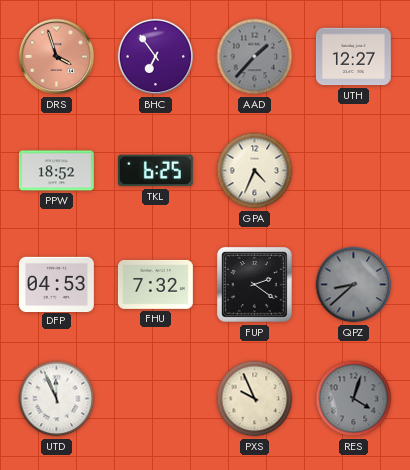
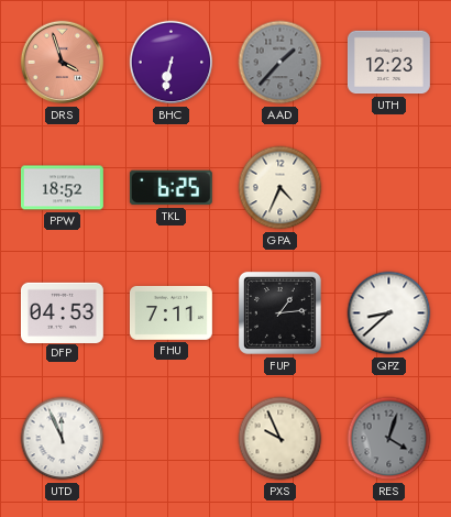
BHC: 6:54 -> 6:32 (172, 63)
UTH: 12:27 -> 12:23 (388, 63)
FHU: 7:32 -> 7:11 (170, 312)
FUP: 2:21 -> 1:14 (279, 312)
QPZ dial: grey -> white (389, 313)
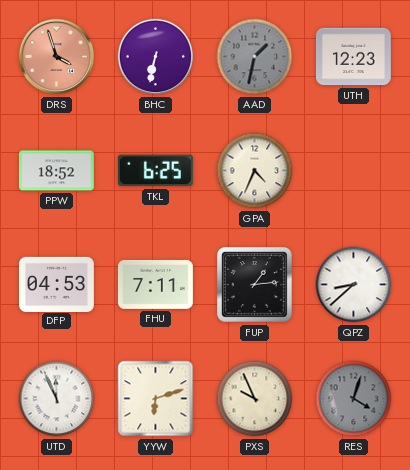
AAD: 1:37 -> 1:32 (255, 57)
YYW: none -> 6:12 (156, 399)
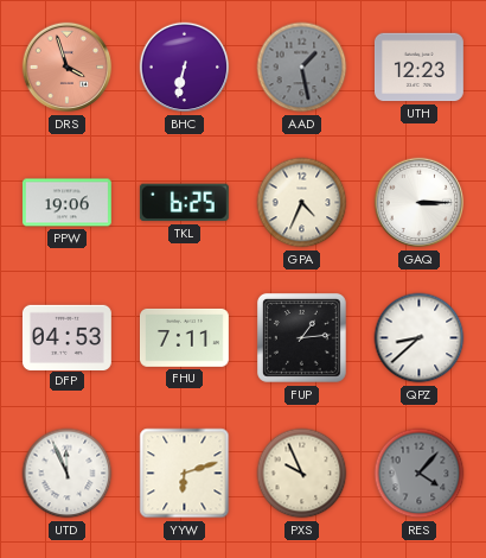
AAD: 1:32 -> 1:28 (302, 68)
PPW: 18:52 -> 19:06 (66, 203)
GAQ: none -> 3:15 (420, 203)
RES: 4:03 -> 4:07 (420, 474)
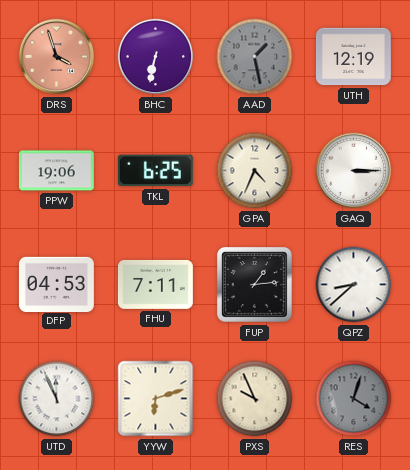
UTH: 12:23 -> 12:19 (353, 57)
RES: 4:07 -> 4:03 (354, 399)
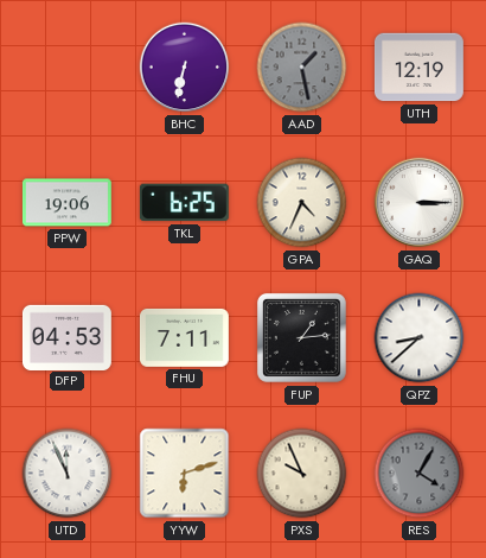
DRS: 3:57 -> none (57, 57)
RES: 4:03 -> 4:05 (420, 474)
